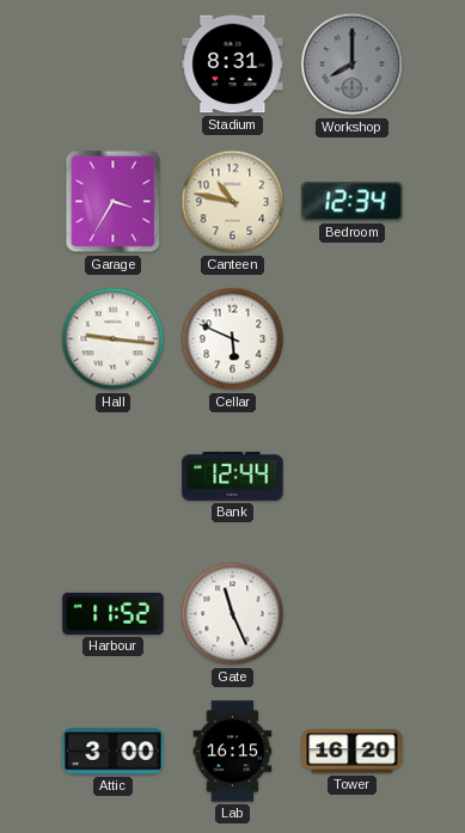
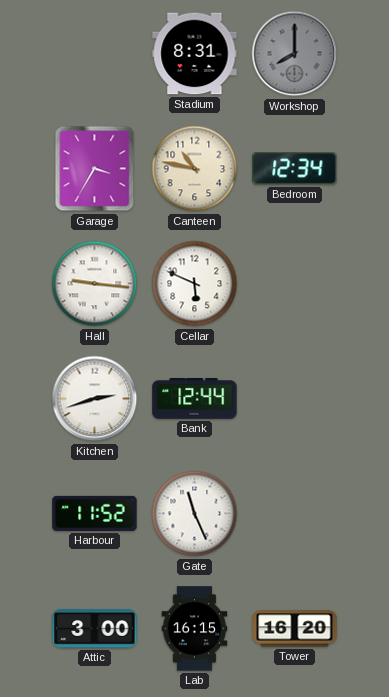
Kitchen: none -> 2:42 (95, 399)
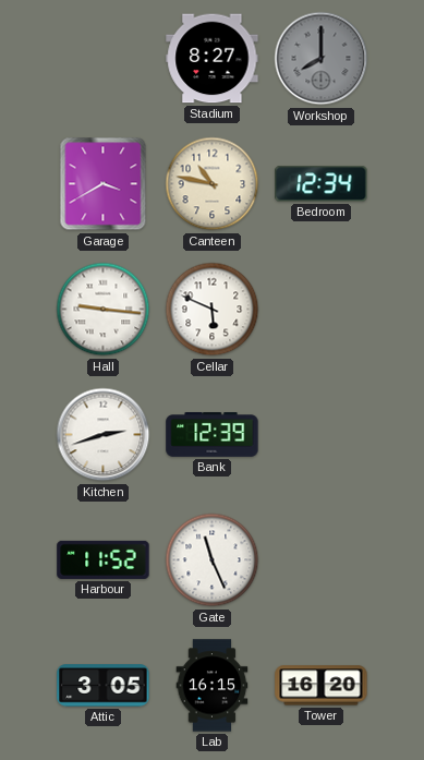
Stadium: 8:31 -> 8:27 (213, 59)
Garage: 3:35 -> 3:40 (104, 184)
Bank: 12:44 -> 12:39 (213, 435)
Attic: 3:00 -> 3:05 (104, 686)
